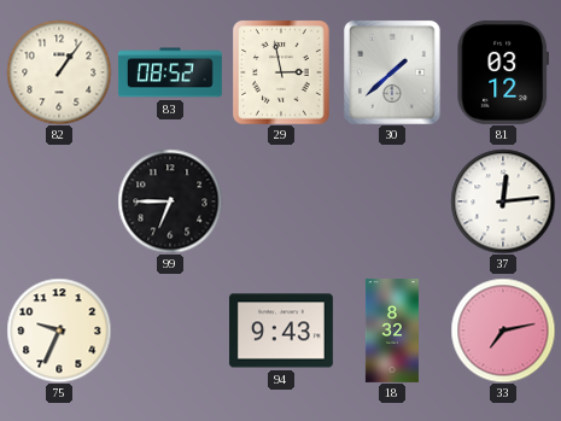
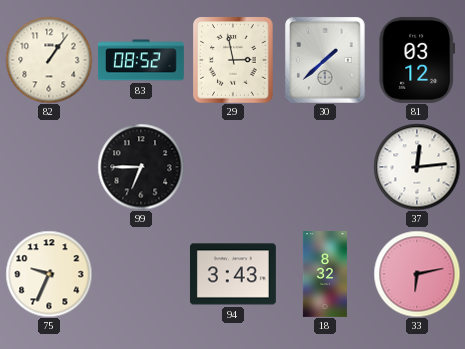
94: 9:43 -> 3:43 (233, 274)
33: 7:13 -> 6:13 (417, 274)
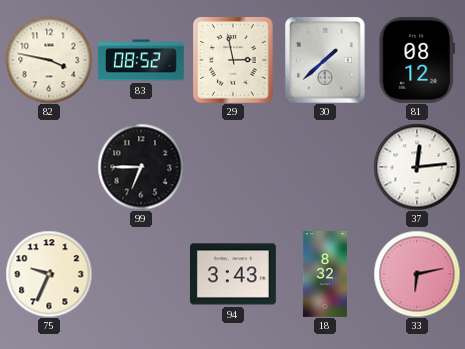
82: 1:06 -> 3:47 (49, 60)
81: 03:12 -> 08:12 (417, 60)
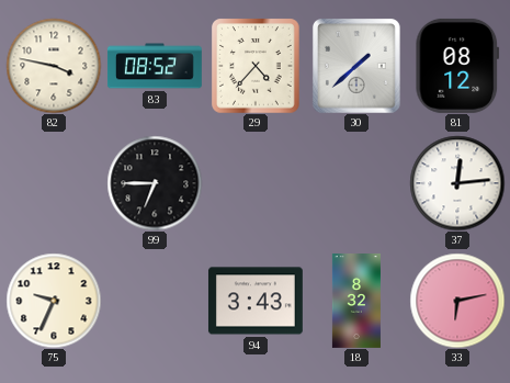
29: 2:58 -> 4:37 (257, 66)
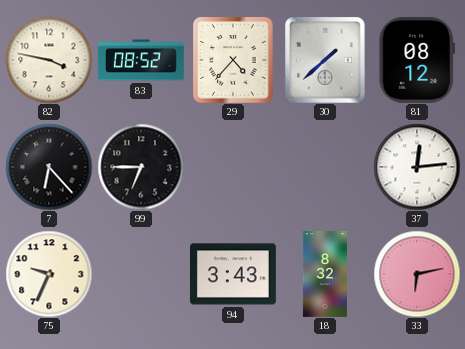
7: none -> 6:23 (49, 167)
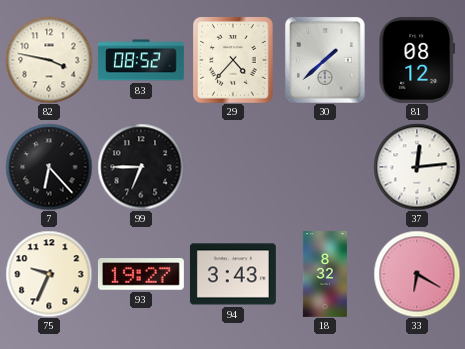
93: none -> 19:27 (141, 274)
33: 6:13 -> 6:20 (417, 274)
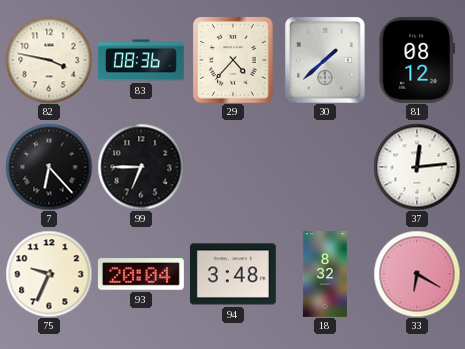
83: 08:52 -> 08:36 (141, 60)
93: 19:27 -> 20:04 (141, 274)
94: 3:43 -> 3:48 (233, 274)
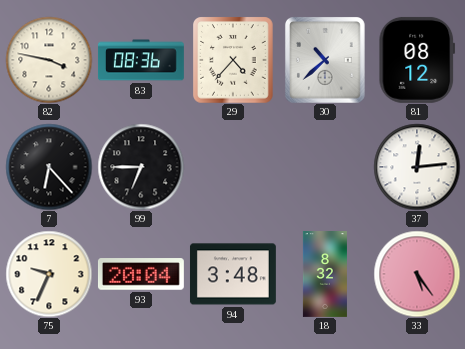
30: 1:38 -> 10:38 (325, 60)
33: 6:20 -> 5:24 (417, 274)
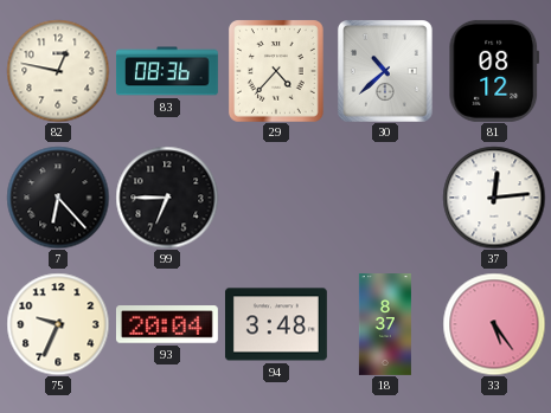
82: 3:47 -> 12:47 (58, 71)
18: 8:32 -> 8:37 (385, 325)
